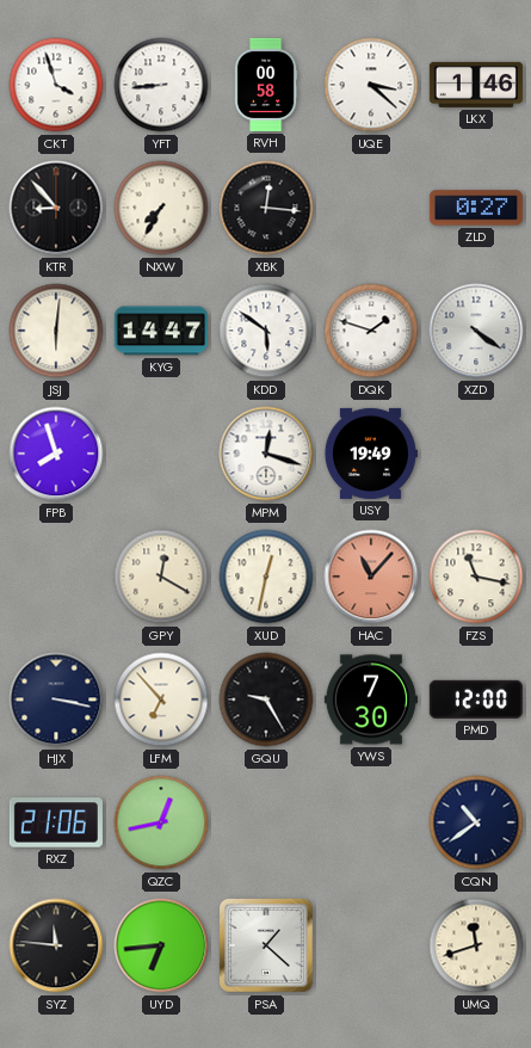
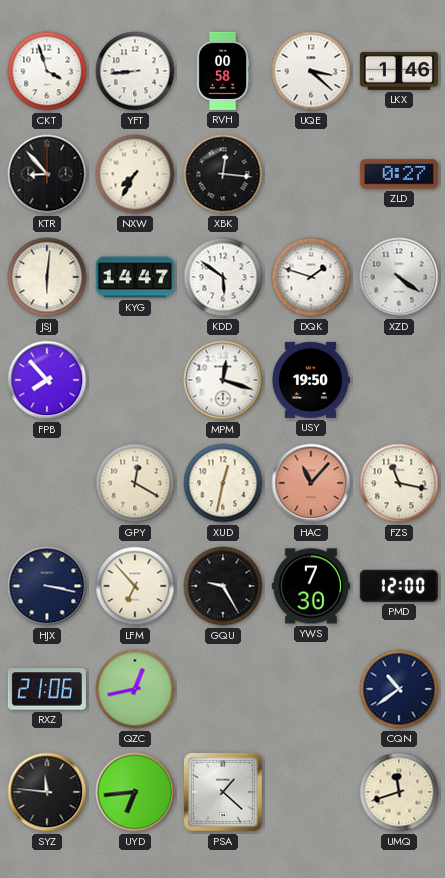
FPB: 7:57 -> 7:53 (47, 380)
USY: 19:49 -> 19:50 (310, 380)
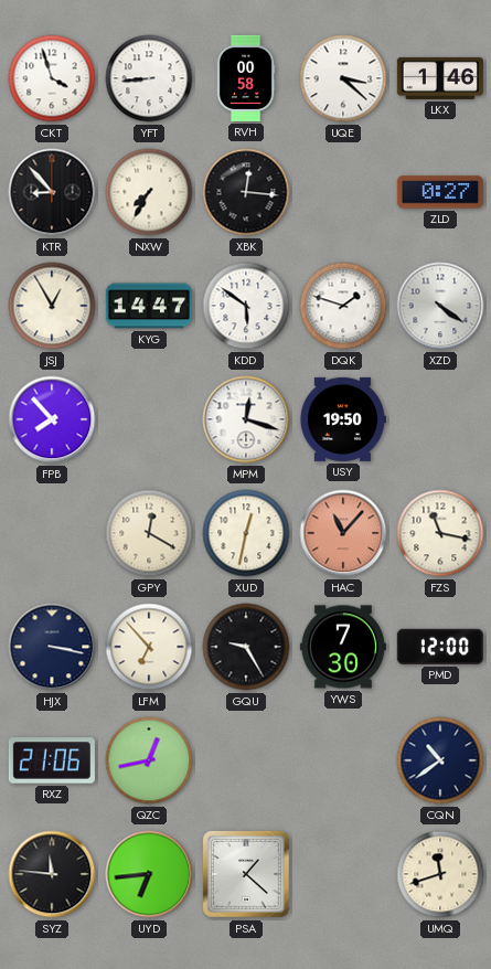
JSJ: 6:01 -> 12:55 (52, 306)
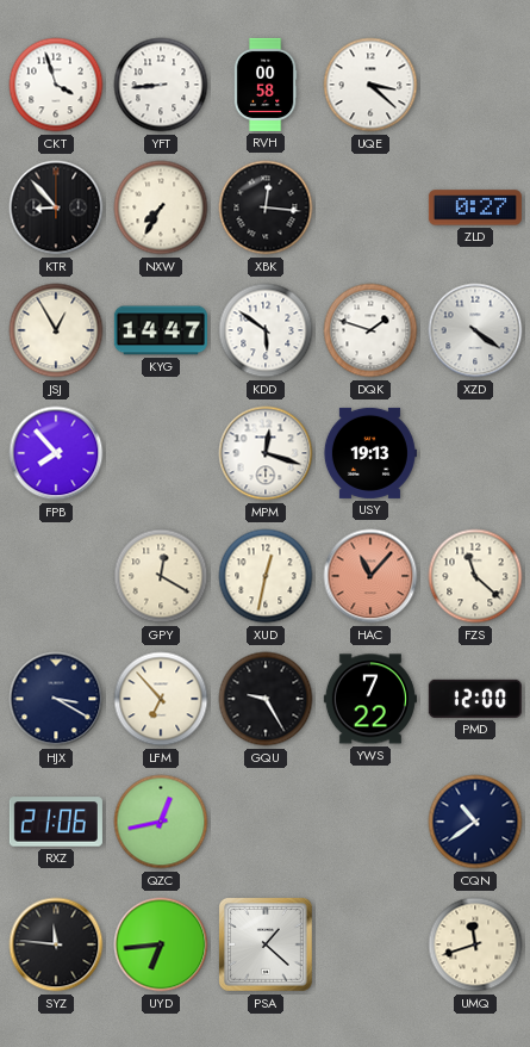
LKX: 1:46 -> none (440, 78)
USY: 19:50 -> 19:13 (369, 453)
FZS: 11:17 -> 11:22 (475, 576)
HJX: 3:17 -> 3:20 (56, 699)
YWS: 7:30 -> 7:22 (370, 699)
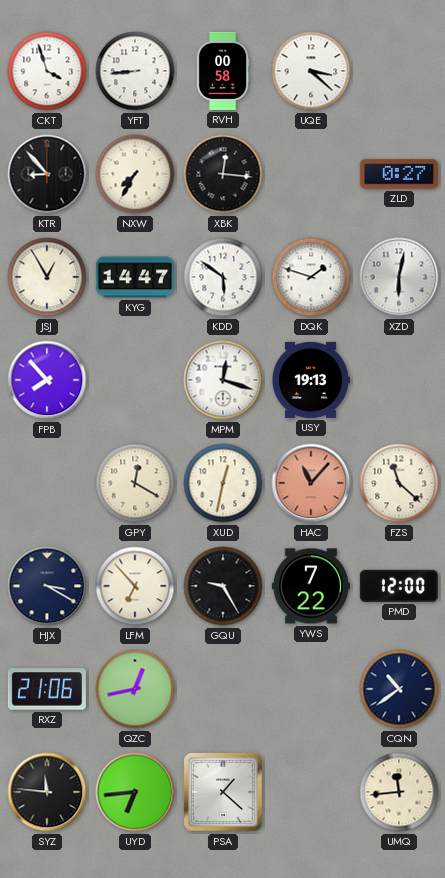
XZD: 4:21 -> 6:02 (399, 277)
UMQ: 11:42 -> 11:44 (399, 792)
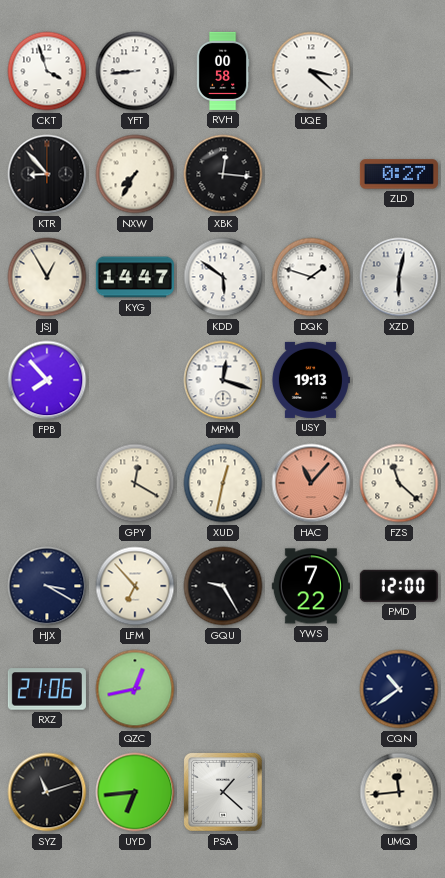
SYZ: 11:46 -> 11:12 (47, 792)
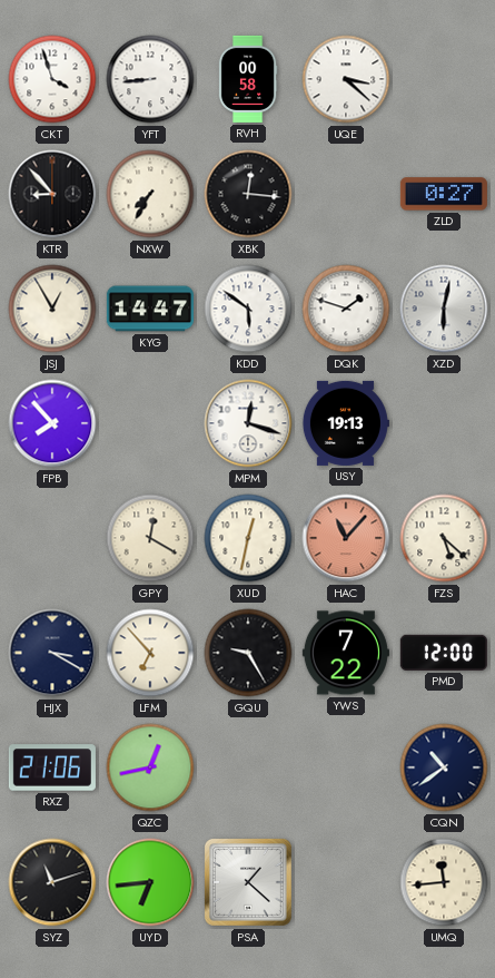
FZS: 11:22 -> 5:22 (444, 538)
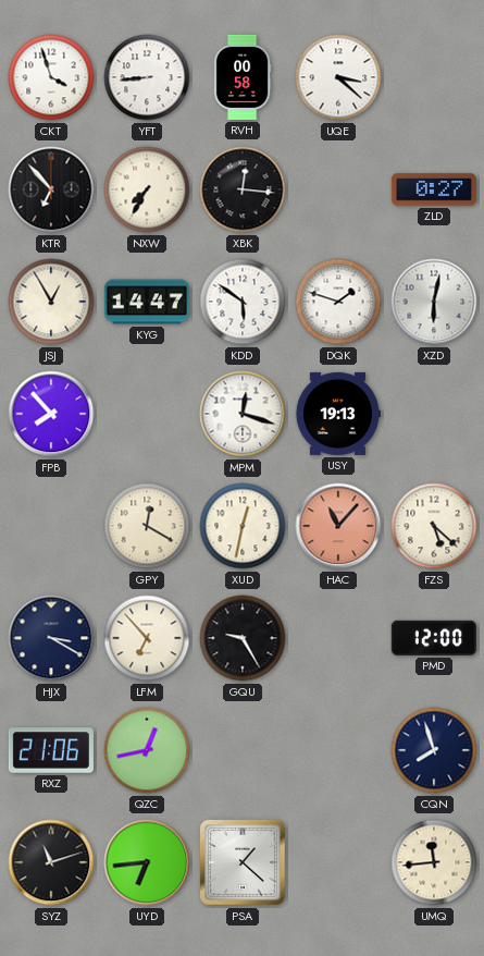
KTR: 8:53 -> 6:53 (51, 189)
YWS: 7:22 -> none (346, 653)
CQN: 10:39 -> 7:57 (434, 750)
